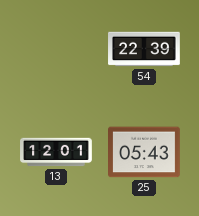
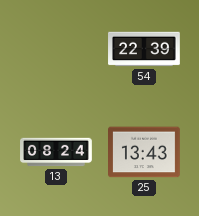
13: 12:01 -> 08:24 (56, 152)
25: 05:43 -> 13:43 (145, 152)
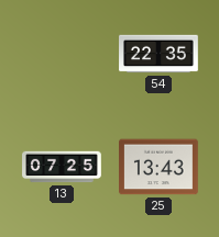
54: 22:39 -> 22:35 (158, 54)
13: 08:24 -> 07:25 (62, 167)
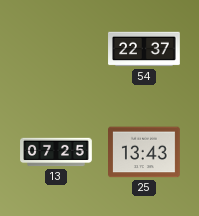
54: 22:35 -> 22:37 (144, 49)
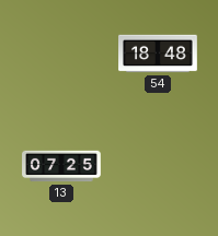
54: 22:37 -> 18:48 (158, 54)
25: 13:43 -> none (145, 152)
